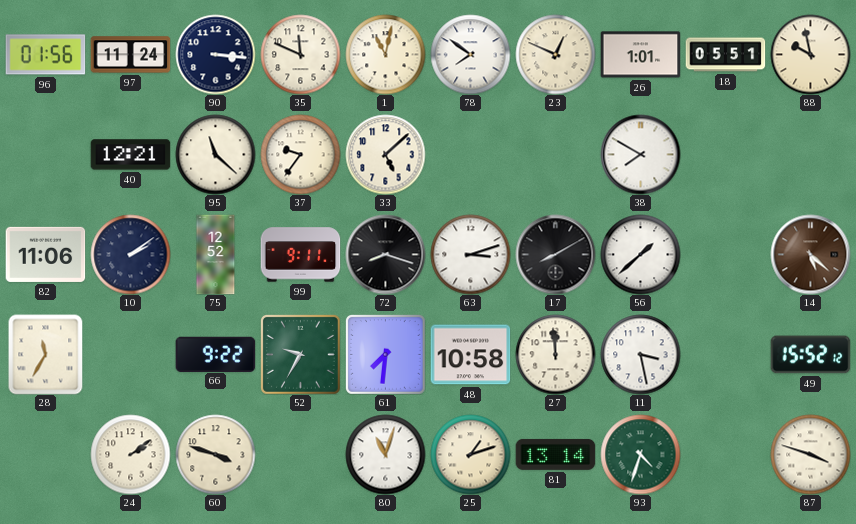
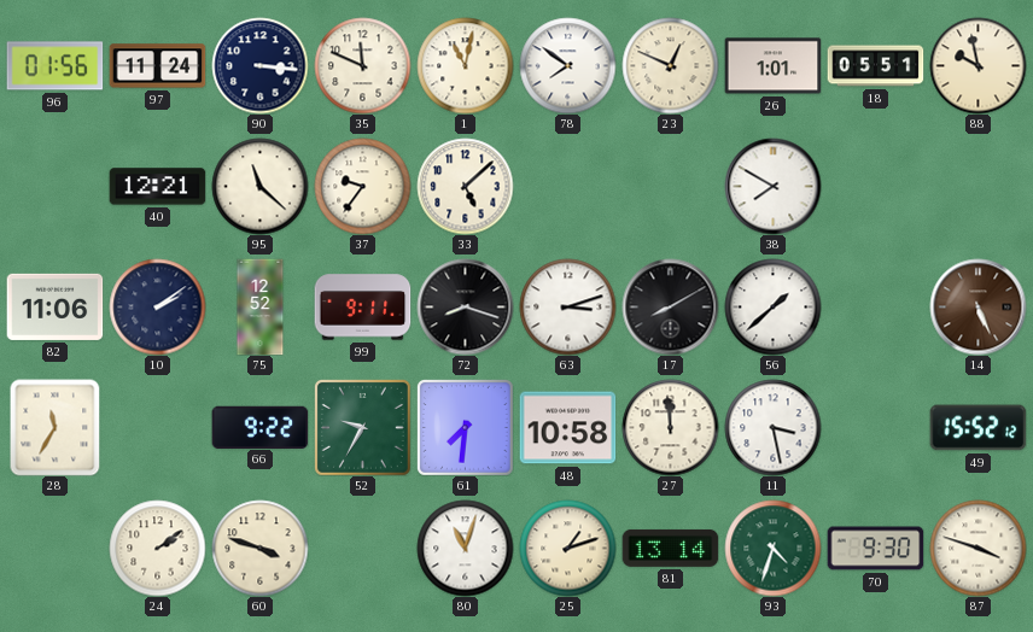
14: 5:22 -> 5:26 (977, 306)
70: none -> 9:30 (875, 549)
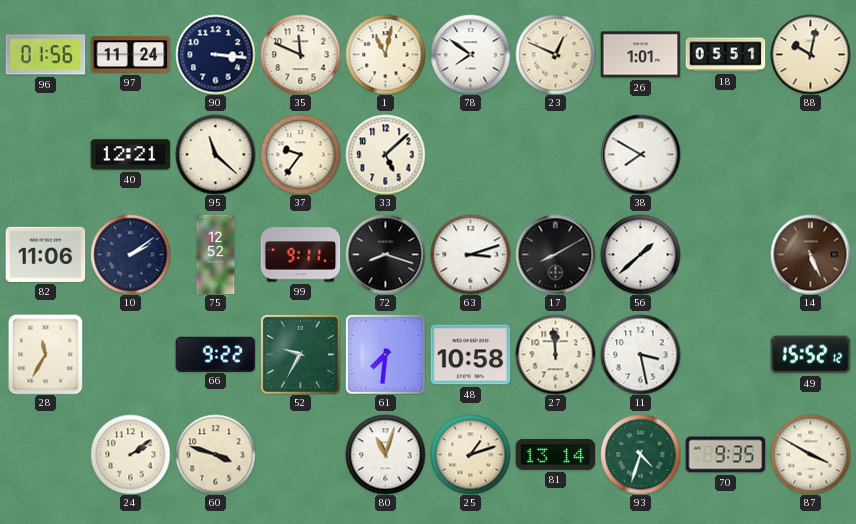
88: 9:58 -> 10:02 (810, 54)
70: 9:30 -> 9:35 (725, 455)
87: 3:48 -> 3:50 (810, 454)
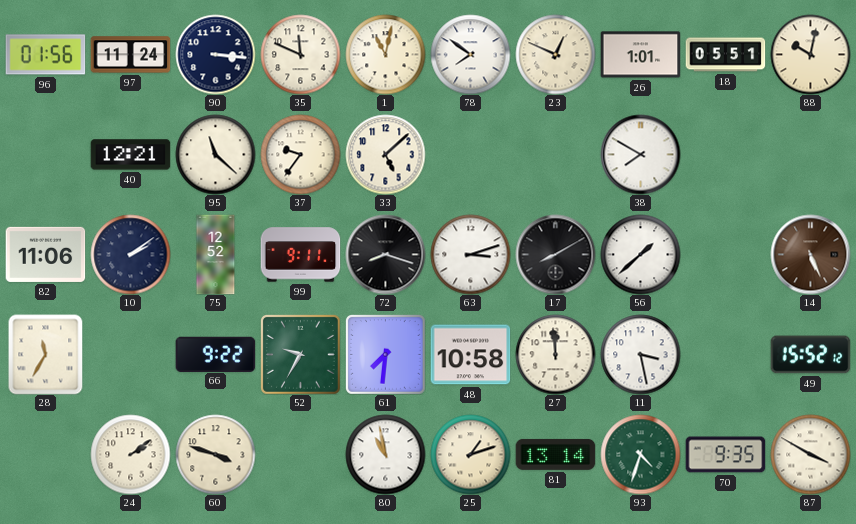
80: 11:03 -> 10:58 (385, 454)
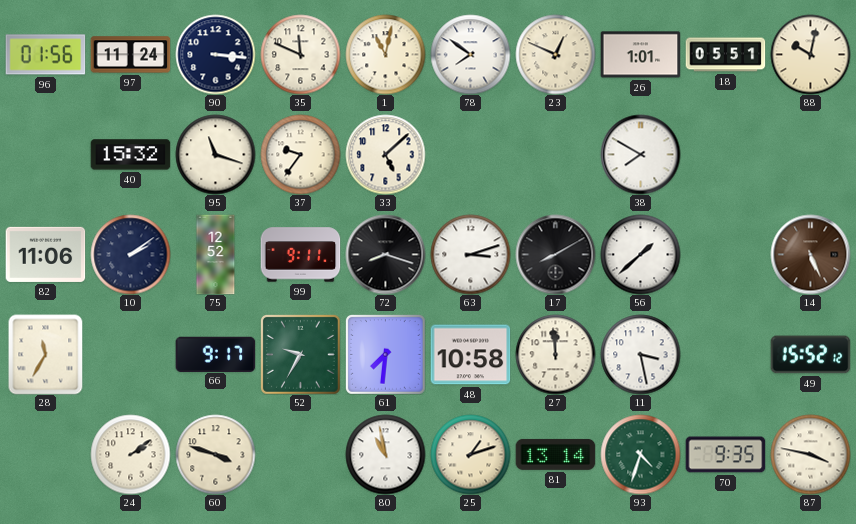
40: 12:21 -> 15:32 (130, 155)
95: 11:22 -> 11:18 (215, 154)
66: 9:22 -> 9:17 (215, 354)
87: 3:50 -> 3:47 (810, 454)
